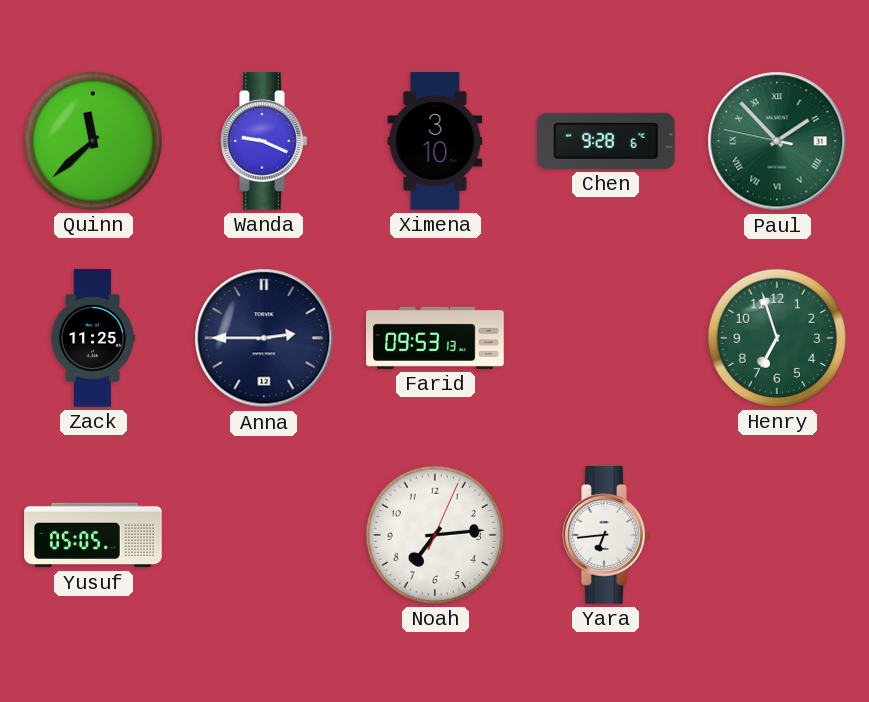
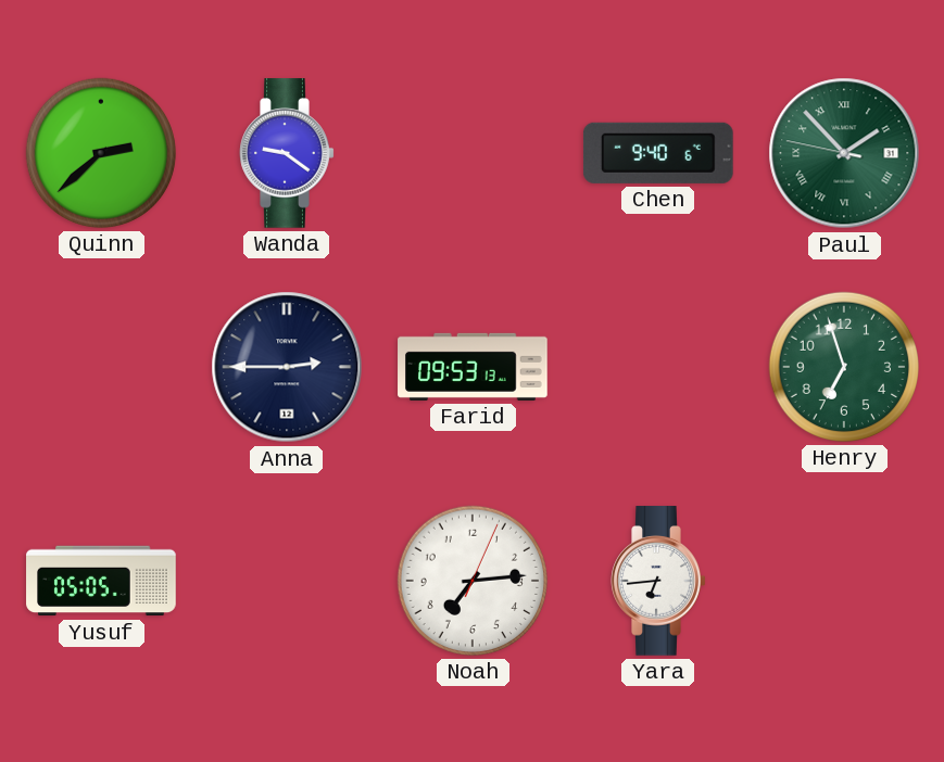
Quinn: 11:38 -> 2:38 (101, 153)
Wanda: 9:19 -> 9:21 (287, 153)
Ximena: 3:10 -> none (435, 141)
Chen: 9:28 -> 9:40 (658, 153)
Zack: 11:25 -> none (92, 338)
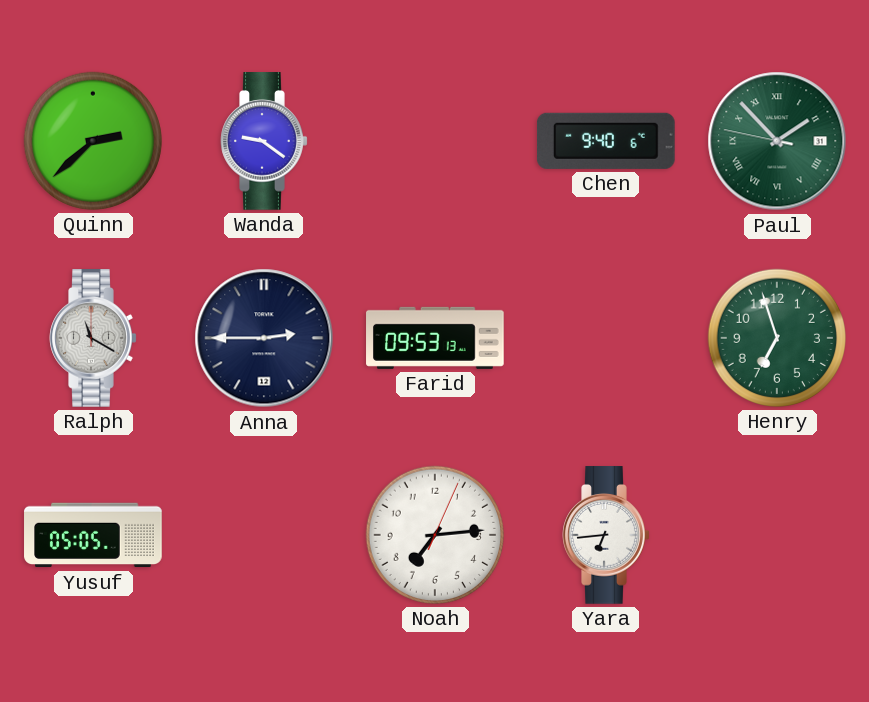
Ralph: none -> 11:20 (93, 338)
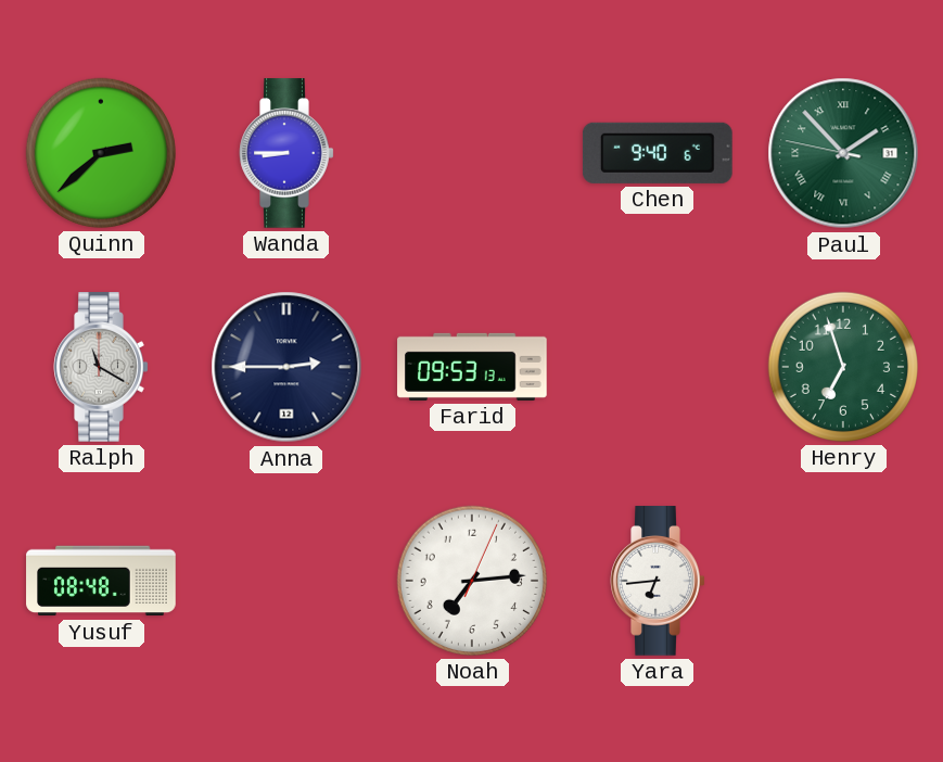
Wanda: 9:21 -> 8:45 (286, 153)
Yusuf: 05:05 -> 08:48 (101, 581)
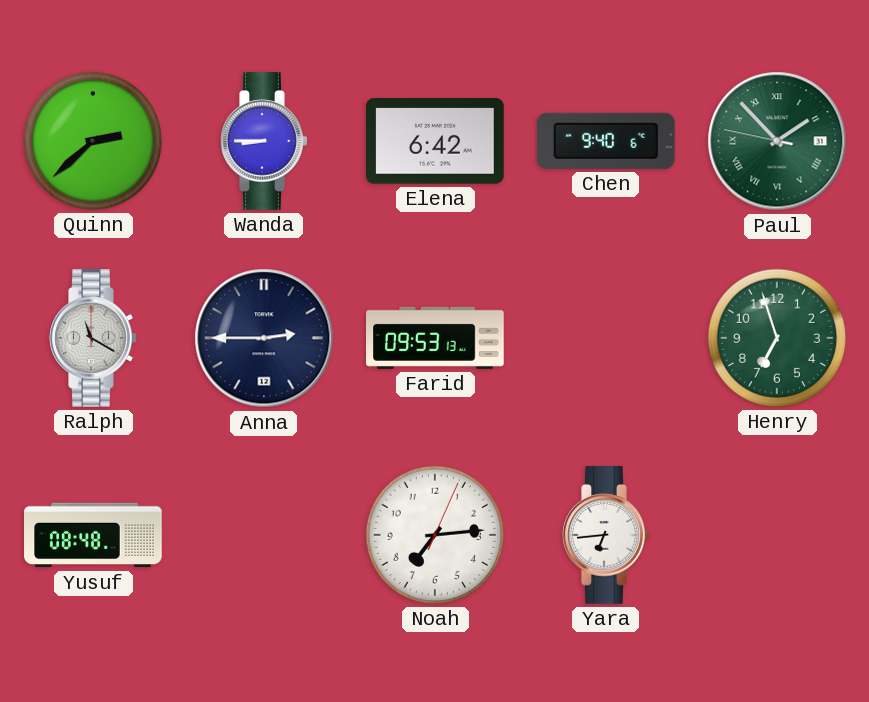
Elena: none -> 6:42 (436, 141)
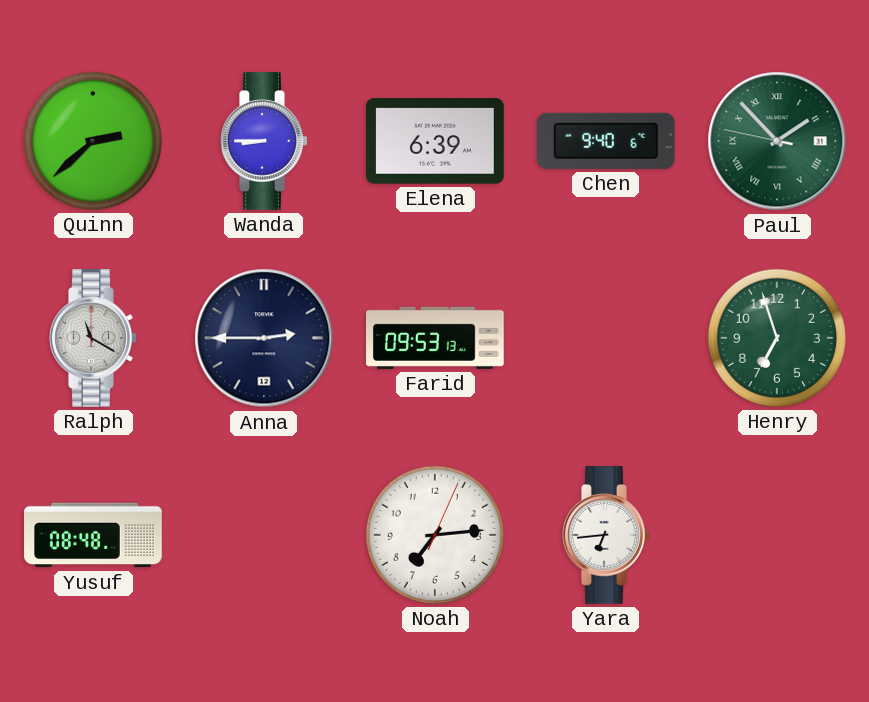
Elena: 6:42 -> 6:39 (436, 141)
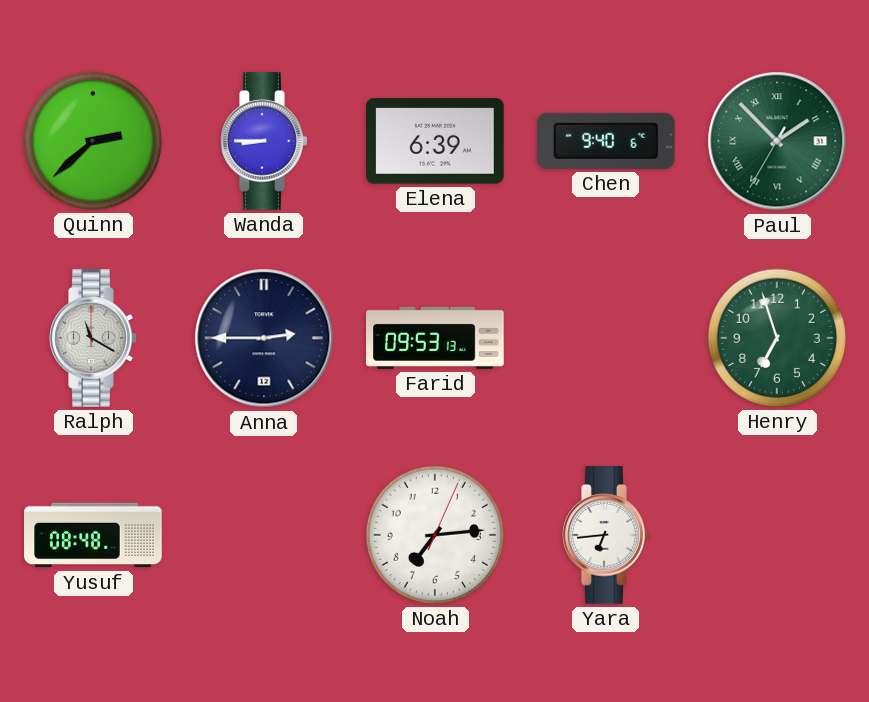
Paul: 1:52:47 -> 1:52:35 (777, 141)
